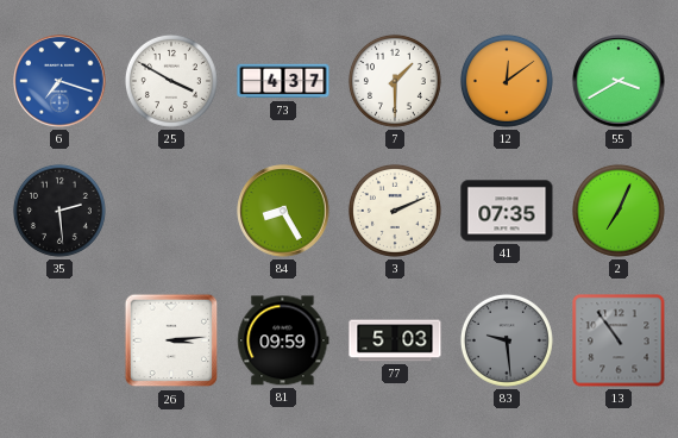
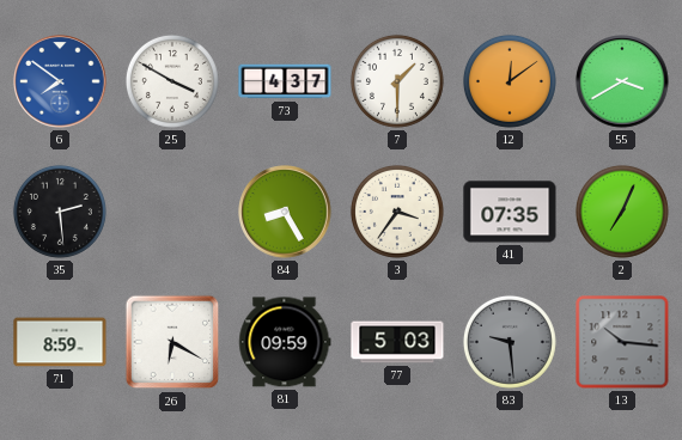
6: 7:18 -> 7:51 (60, 81)
3: 2:11 -> 3:36 (397, 212)
71: none -> 8:59 (60, 342)
26: 3:14 -> 6:20 (172, 342)
13: 10:54 -> 10:16 (622, 342)
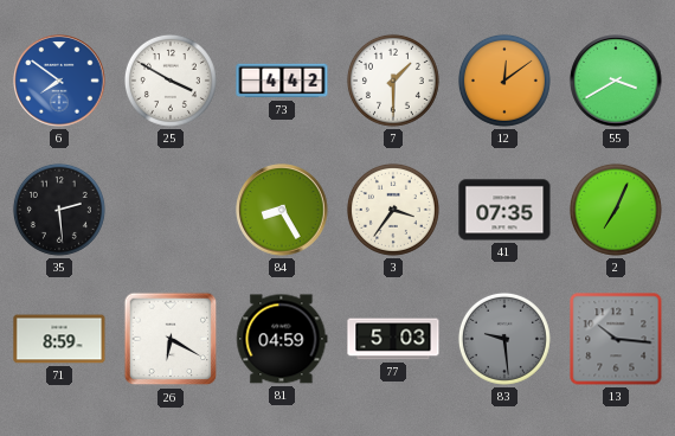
73: 4:37 -> 4:42 (282, 81)
81: 09:59 -> 04:59 (282, 339)
